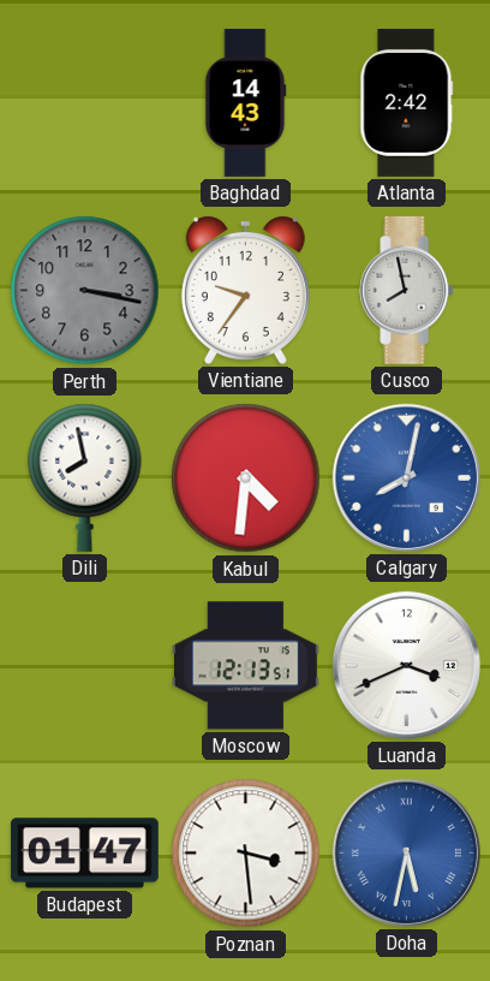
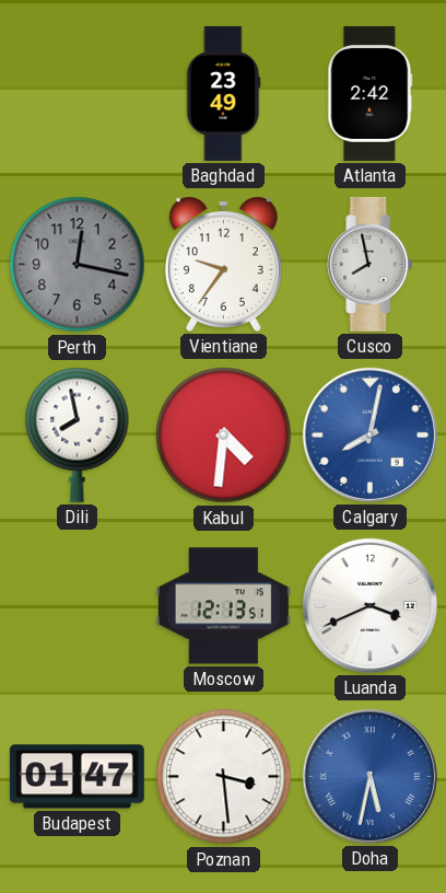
Baghdad: 14:43 -> 23:49 (224, 94)
Perth: 3:17 -> 12:17 (78, 265)
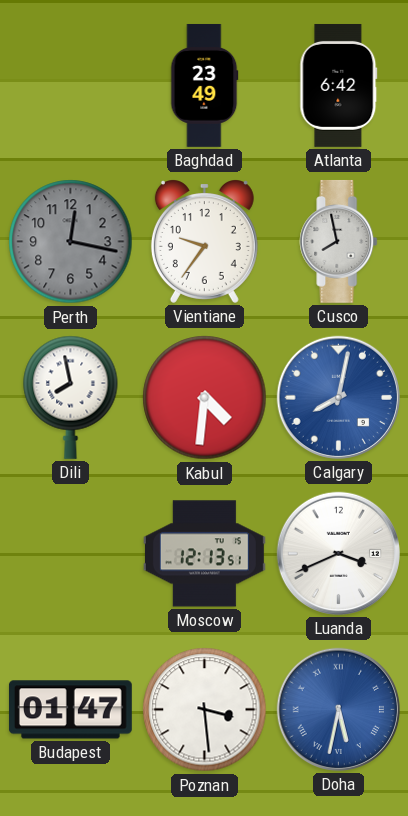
Atlanta: 2:42 -> 6:42 (339, 85)
